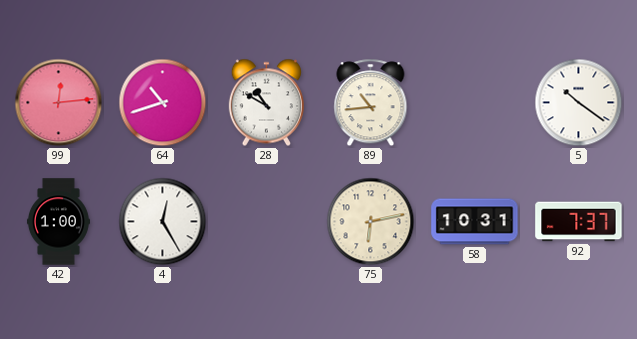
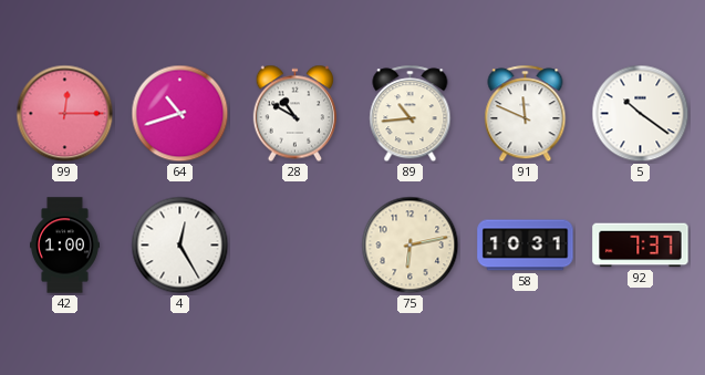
99: 12:14 -> 12:15 (65, 114)
91: none -> 11:49 (526, 114)
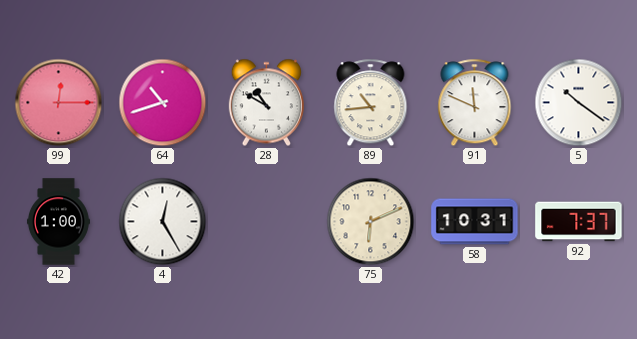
75: 6:13 -> 6:11 (371, 222)
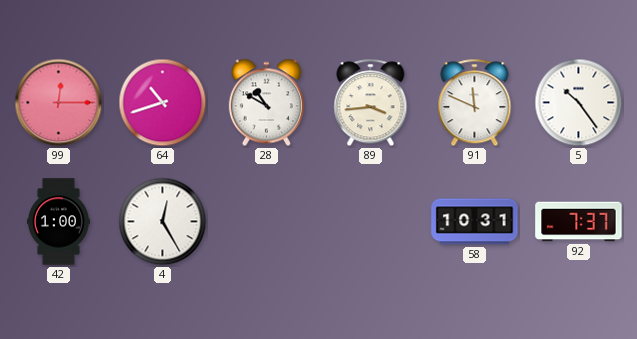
89: 10:44 -> 3:44 (371, 103)
5: 10:21 -> 10:24 (579, 103)
75: 6:11 -> none (371, 222)
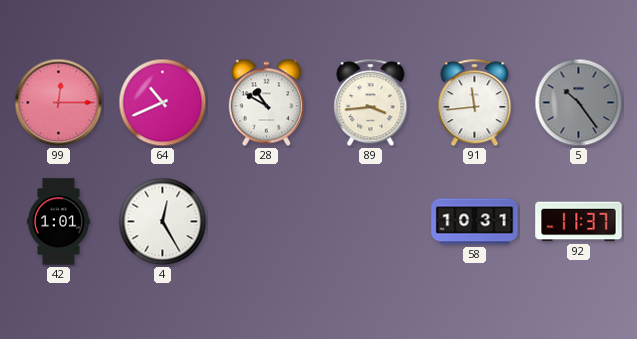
64: 10:42 -> 10:41 (163, 103)
91: 11:49 -> 11:44 (475, 103)
5 dial: white -> grey (579, 103)
42: 1:00 -> 1:01 (58, 222)
92: 7:37 -> 11:37 (579, 222)
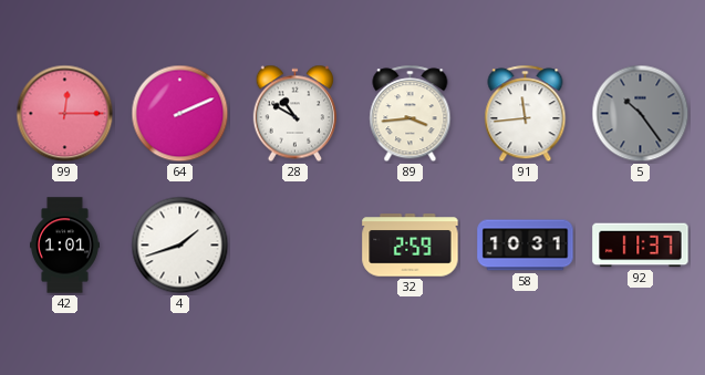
64: 10:41 -> 2:11 (180, 114)
4: 12:25 -> 1:42 (180, 246)
32: none -> 2:59 (411, 246)
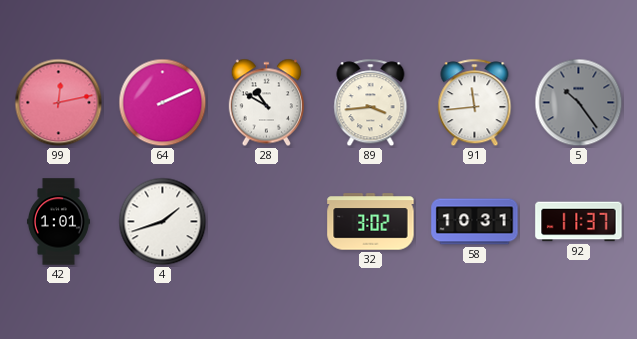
99: 12:15 -> 12:13 (59, 103)
32: 2:59 -> 3:02 (371, 222)
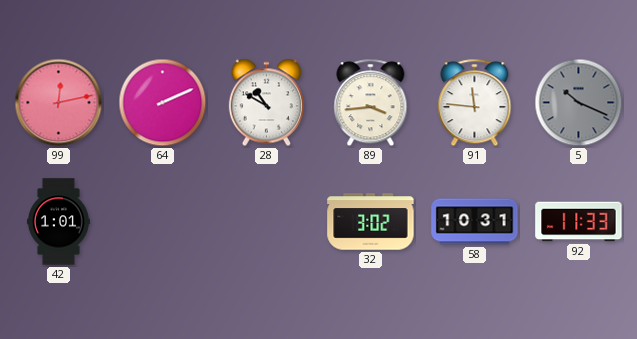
91: 11:44 -> 11:46 (475, 103)
5: 10:24 -> 10:19 (579, 103)
4: 1:42 -> none (163, 222)
92: 11:37 -> 11:33 (579, 222)
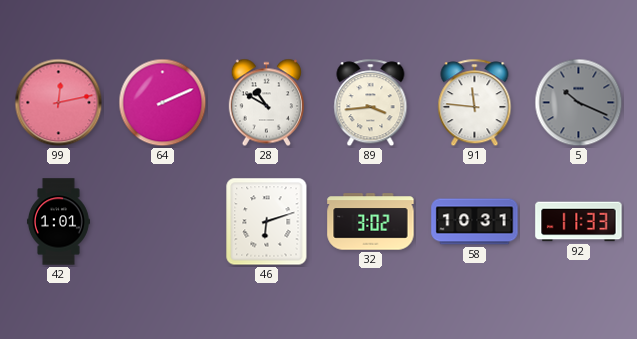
46: none -> 6:12 (267, 222)
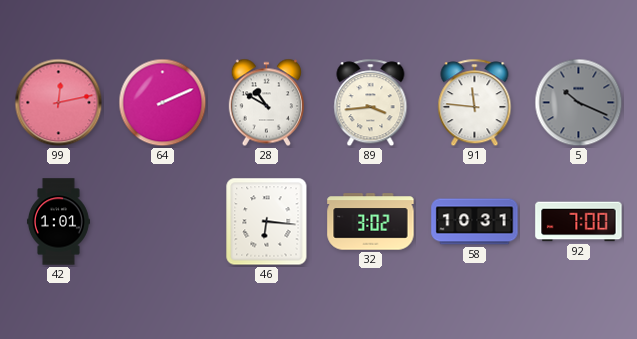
46: 6:12 -> 6:16 (267, 222)
92: 11:33 -> 7:00 (579, 222)
